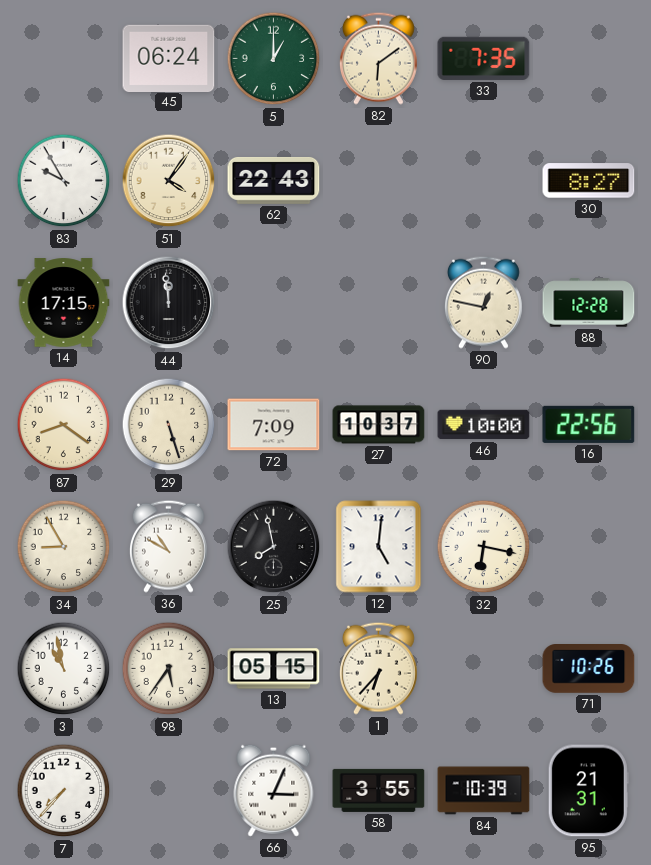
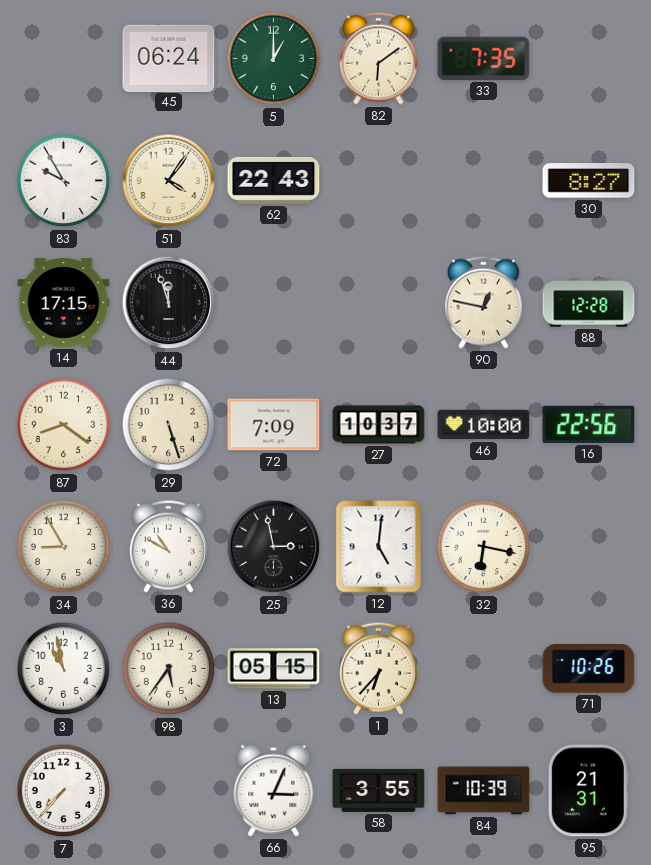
44: 11:59 -> 11:57 (169, 303)
25: 7:58 -> 2:58 (274, 547)
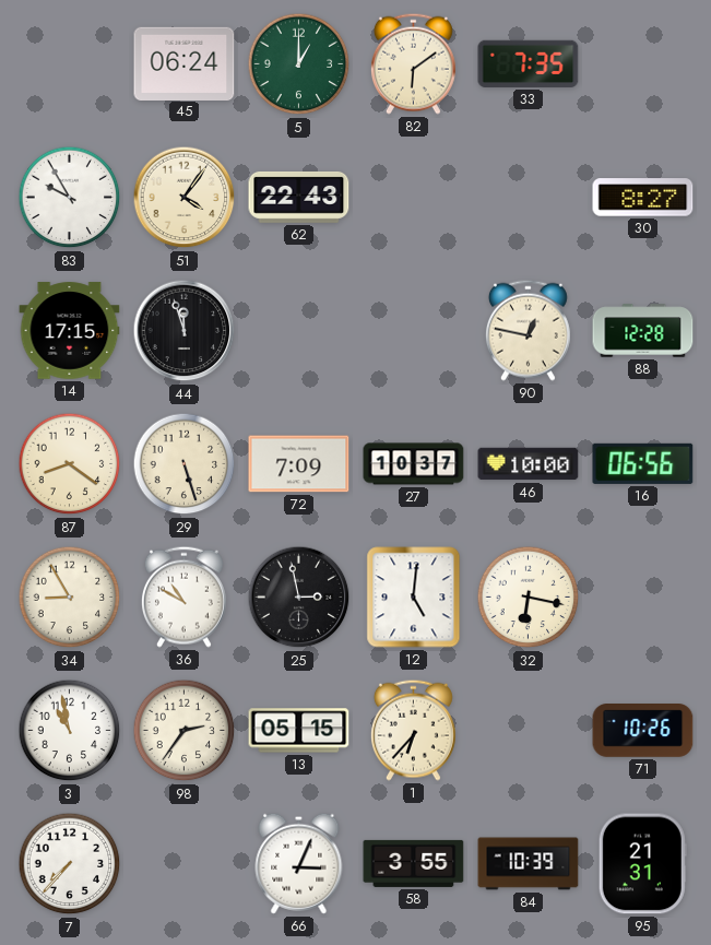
16: 22:56 -> 06:56 (643, 463)
98: 5:36 -> 2:36 (185, 731)
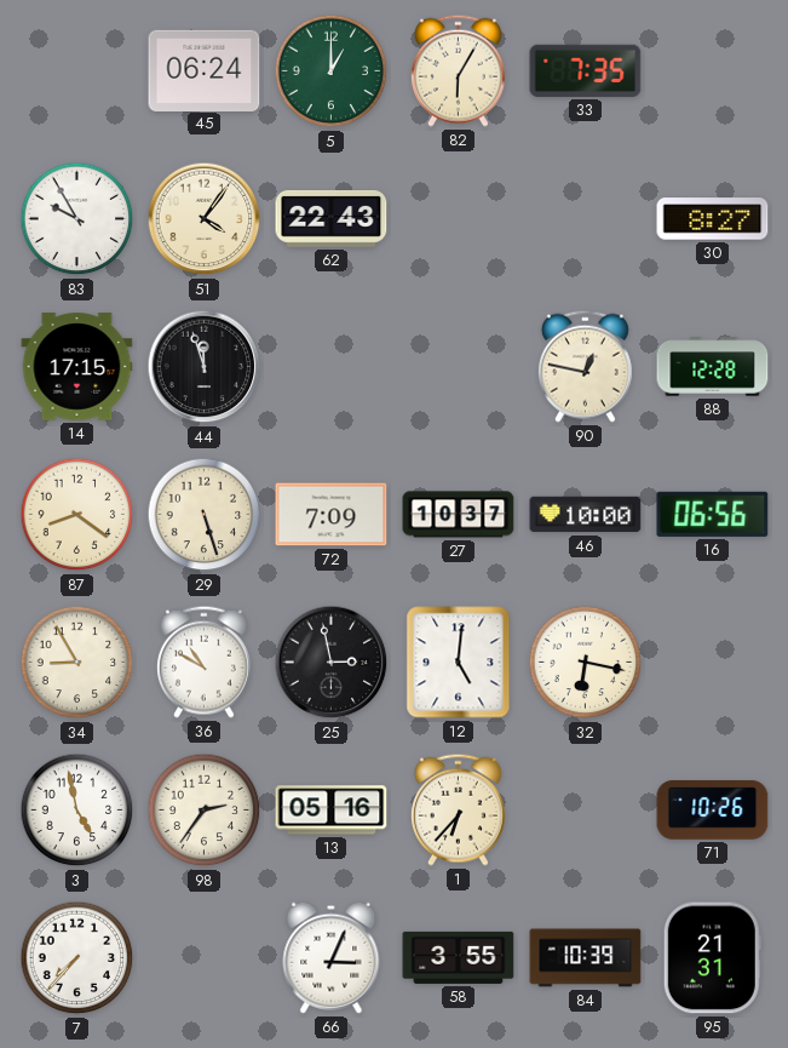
82: 6:09 -> 6:05 (458, 70)
3: 10:58 -> 4:58 (77, 811)
13: 05:15 -> 05:16 (332, 811)
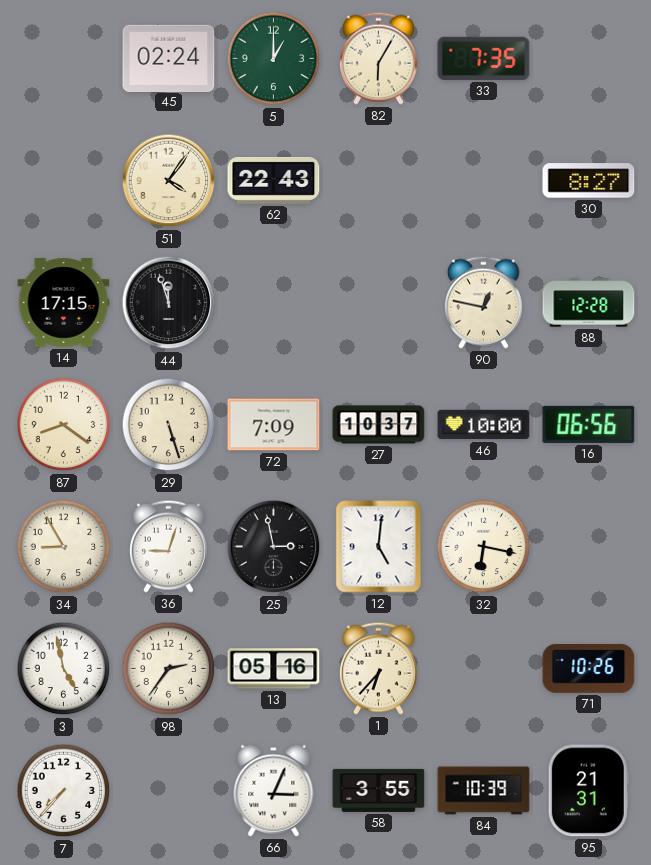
45: 06:24 -> 02:24 (169, 58)
83: 9:55 -> none (77, 219)
36: 10:50 -> 9:03 (168, 546)
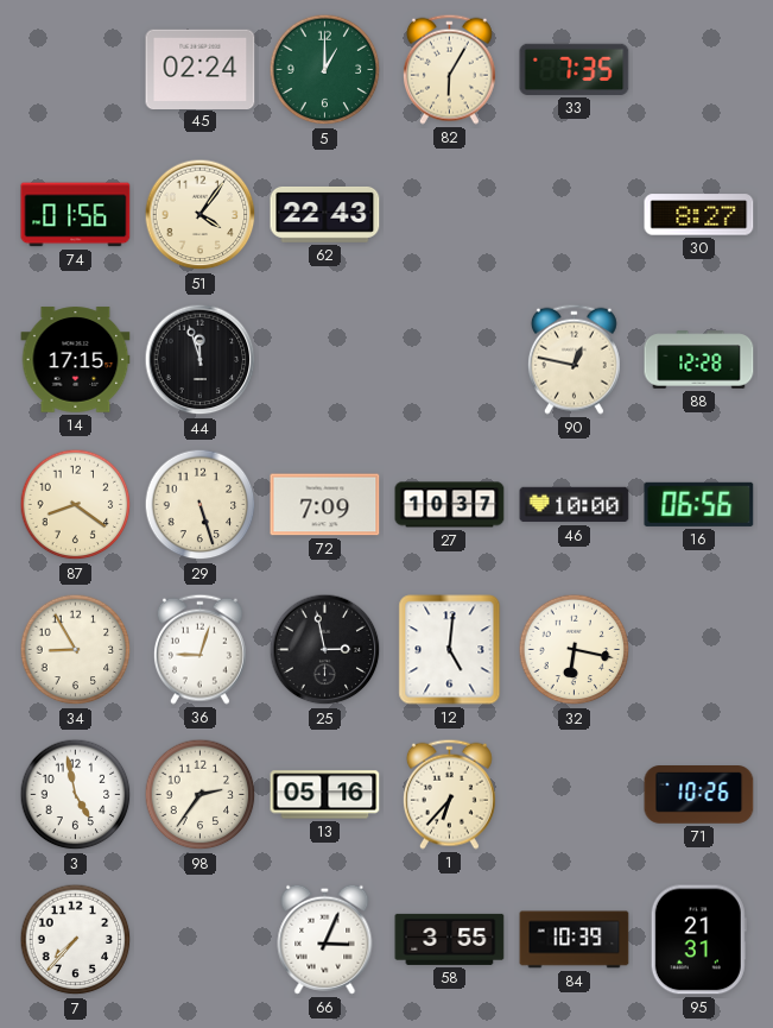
74: none -> 01:56 (76, 215)
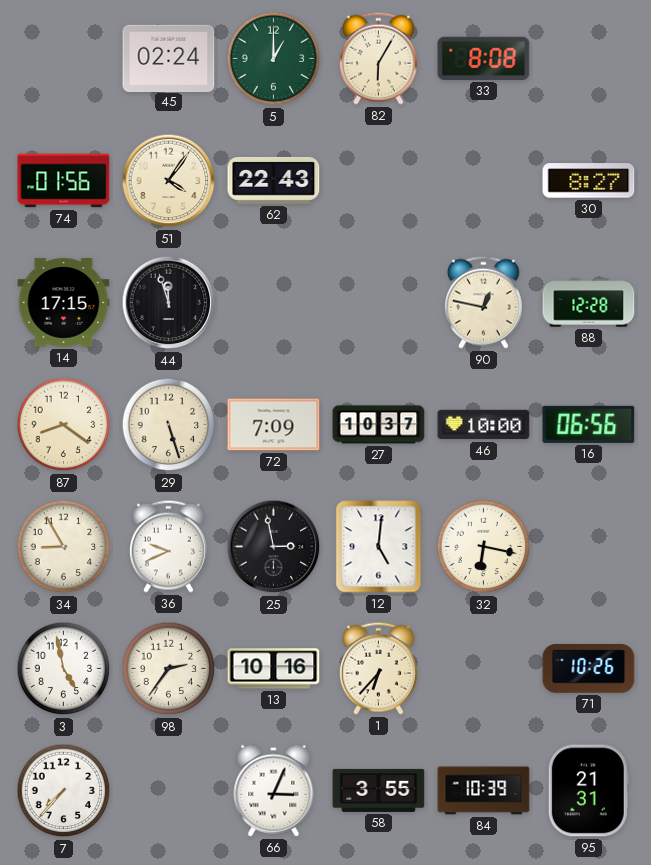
33: 7:35 -> 8:08 (484, 58)
36: 9:03 -> 9:41 (168, 546)
13: 05:16 -> 10:16 (274, 669)
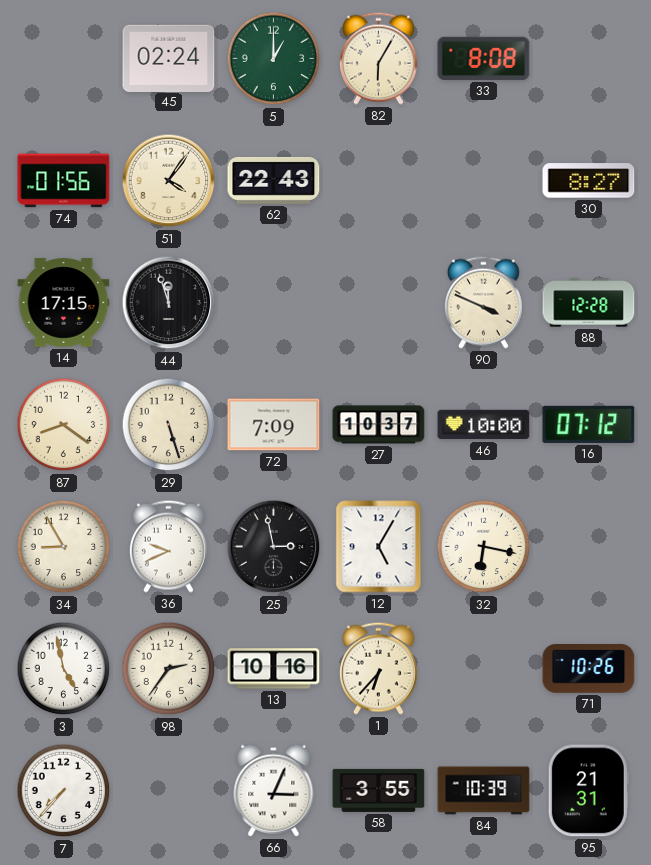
90: 12:47 -> 3:49 (483, 302)
16: 06:56 -> 07:12 (589, 424)
12: 5:01 -> 5:05 (379, 547)
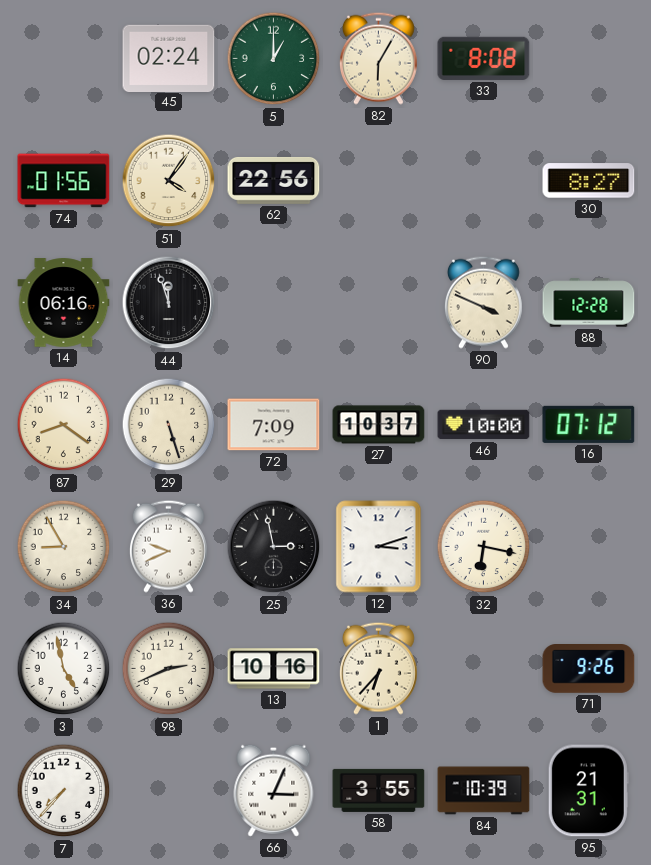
62: 22:43 -> 22:56 (274, 180)
14: 17:15 -> 06:16 (64, 303)
12: 5:05 -> 3:12 (379, 547)
98: 2:36 -> 2:41 (169, 669)
71: 10:26 -> 9:26 (589, 669)
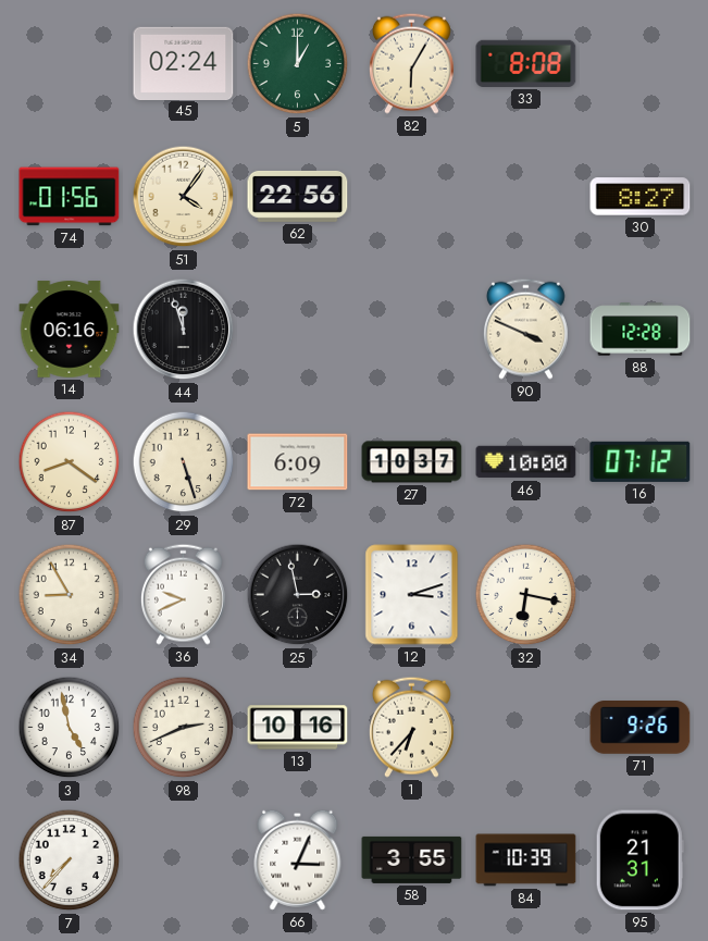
72: 7:09 -> 6:09 (298, 462)
